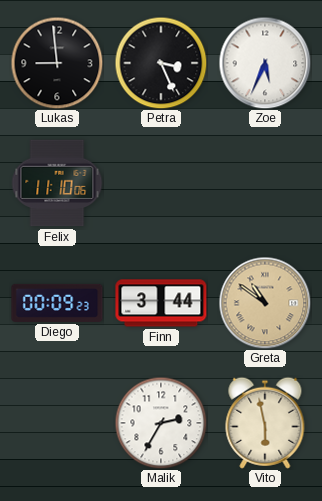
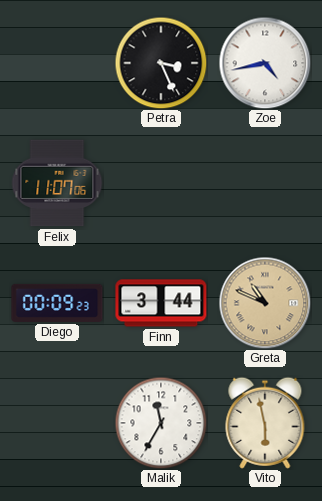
Lukas: 8:59 -> none (57, 63)
Zoe: 5:34 -> 4:43 (265, 63)
Felix: 11:10 -> 11:07 (57, 183)
Greta: 10:51 -> 10:49 (265, 303)
Malik: 2:35 -> 11:35 (161, 423)
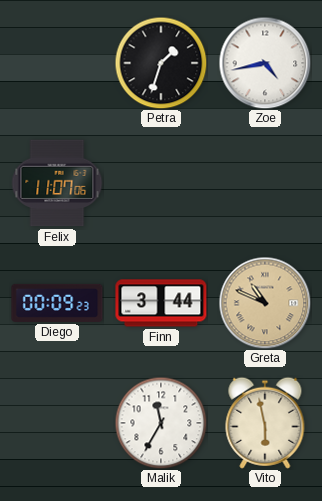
Petra: 3:26 -> 1:33 (161, 63)
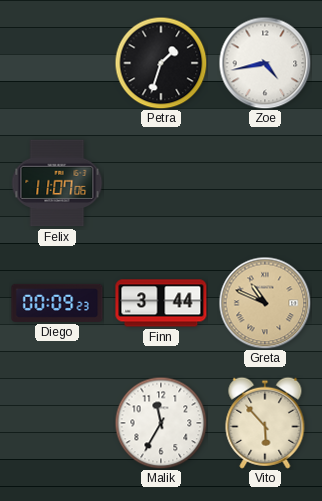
Vito: 5:58 -> 5:53 (265, 423)
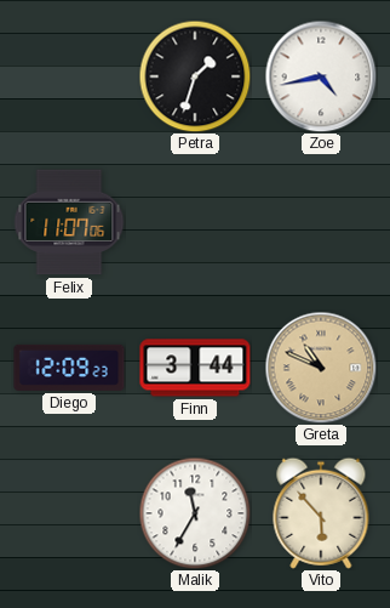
Diego: 00:09 -> 12:09 (69, 368)
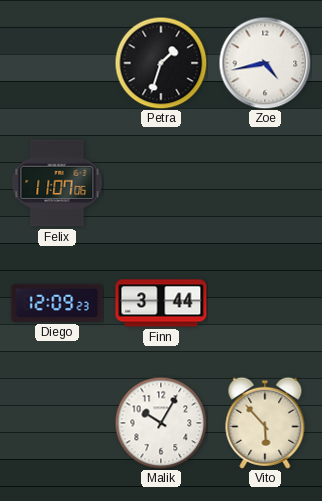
Greta: 10:49 -> none (321, 368)
Malik: 11:35 -> 10:05 (161, 423)
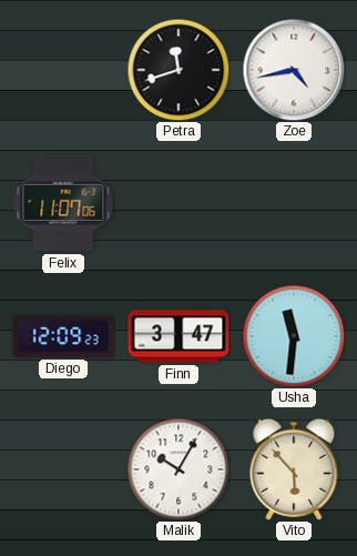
Petra: 1:33 -> 11:42 (178, 70)
Finn: 3:44 -> 3:47 (178, 336)
Usha: none -> 11:31 (294, 336)
